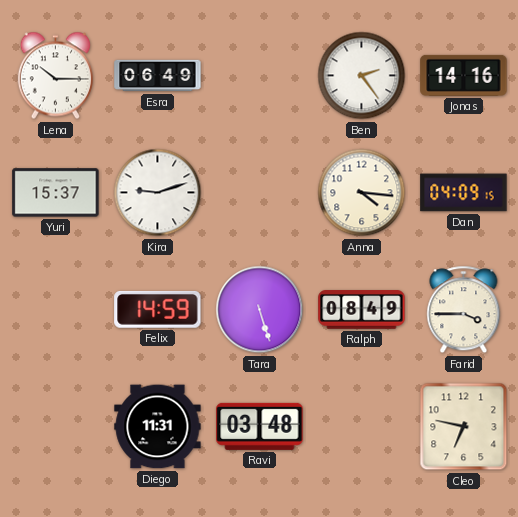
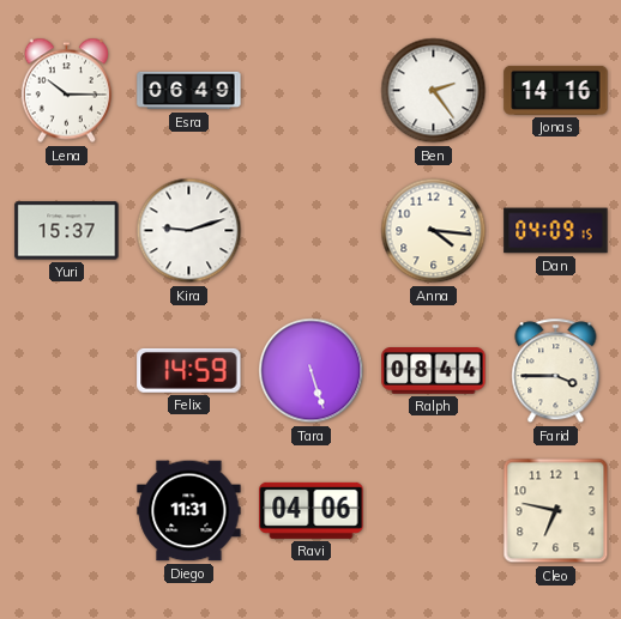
Ralph: 08:49 -> 08:44 (434, 371)
Ravi: 03:48 -> 04:06 (312, 510)
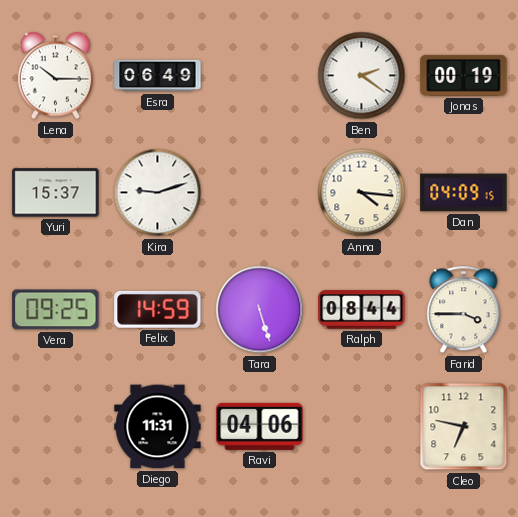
Ben: 2:24 -> 2:21 (362, 76)
Jonas: 14:16 -> 00:19 (464, 75)
Vera: none -> 09:25 (56, 310)
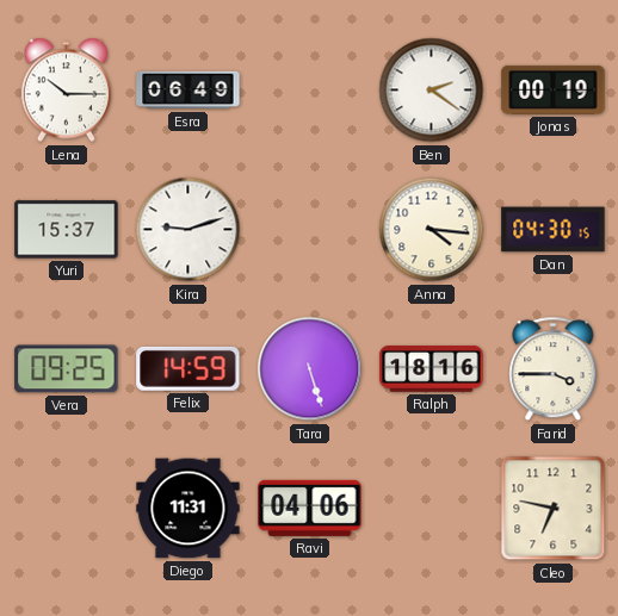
Dan: 04:09 -> 04:30 (554, 230)
Ralph: 08:44 -> 18:16 (432, 369)
